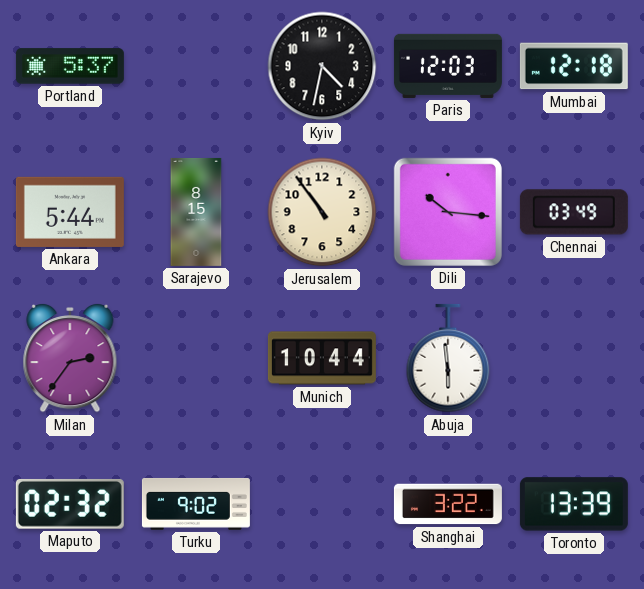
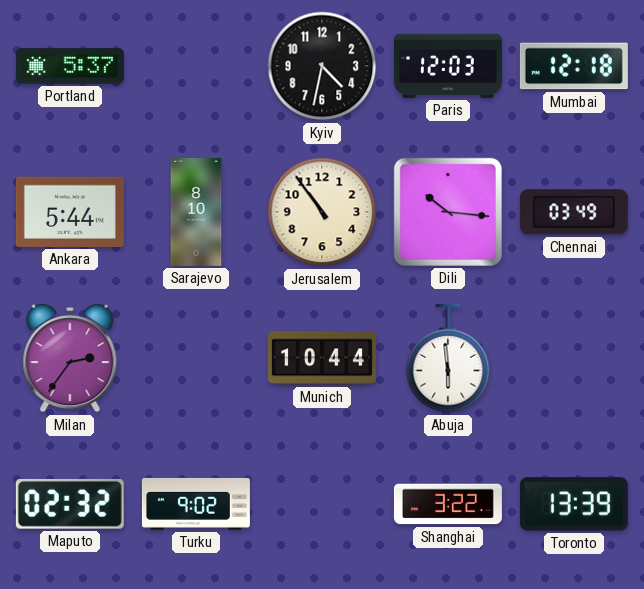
Sarajevo: 8:15 -> 8:10 (196, 212)
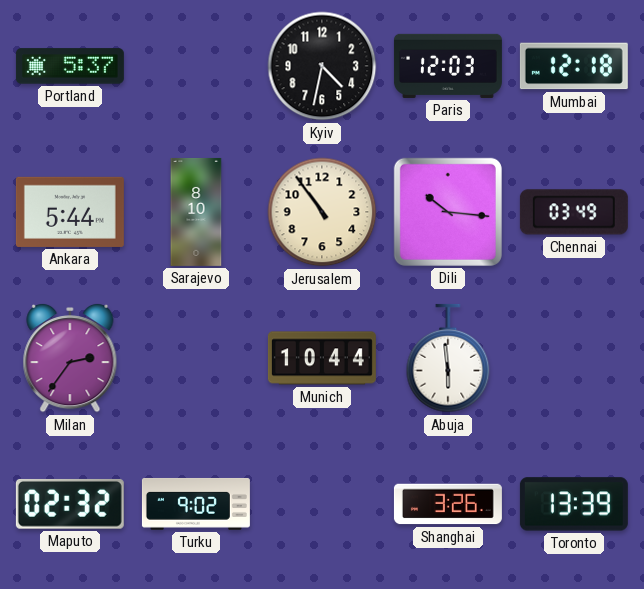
Shanghai: 3:22 -> 3:26 (448, 504)
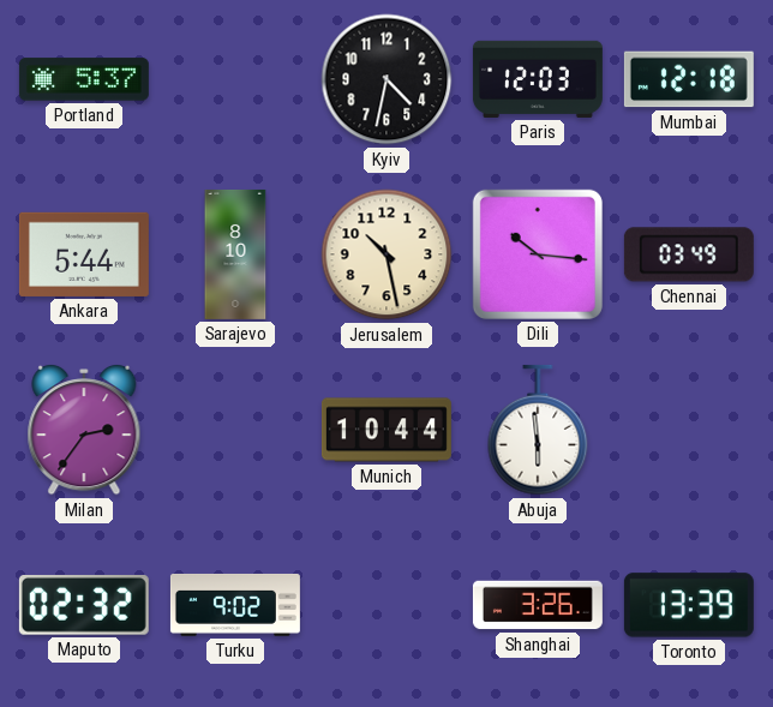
Jerusalem: 10:54 -> 10:28 (386, 254)
